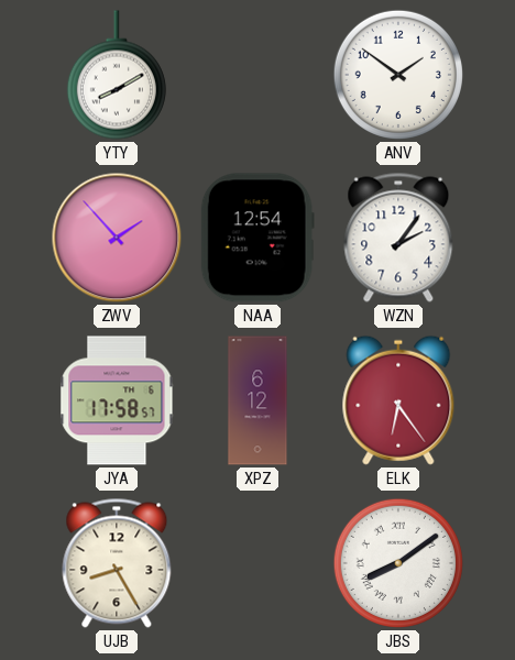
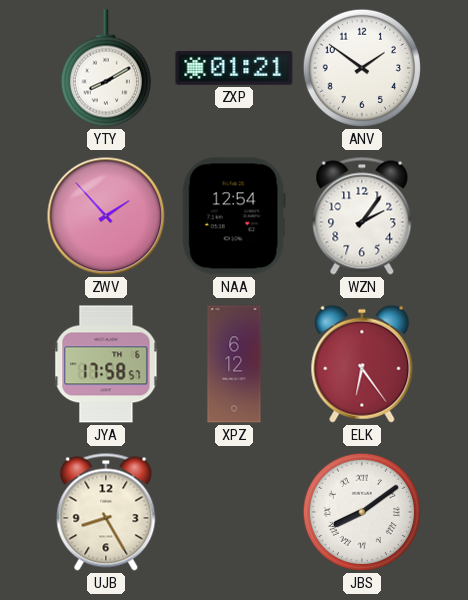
ZXP: none -> 01:21 (234, 68)
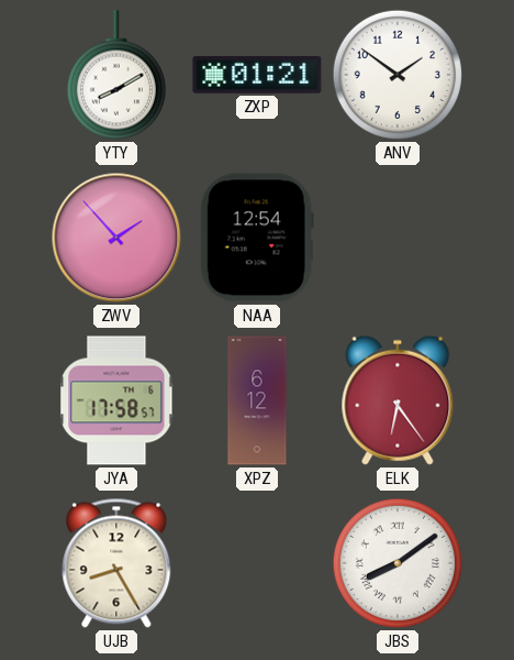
WZN: 2:06 -> none (362, 216)
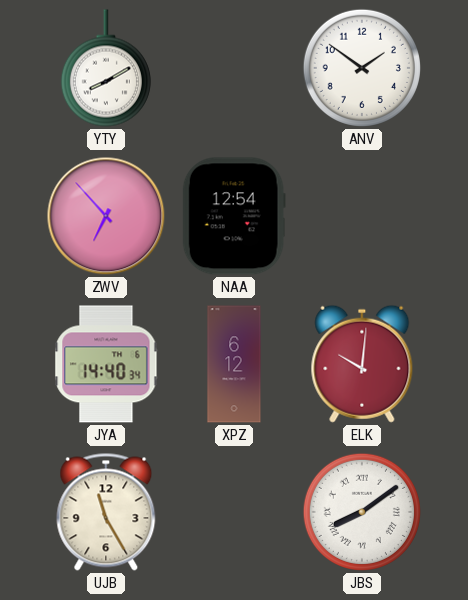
ZXP: 01:21 -> none (257, 75)
ZWV: 1:53 -> 6:53 (106, 216)
JYA: 17:58 -> 14:40 (106, 364)
ELK: 6:24 -> 10:01 (362, 364)
UJB: 8:25 -> 11:25 (106, 512)
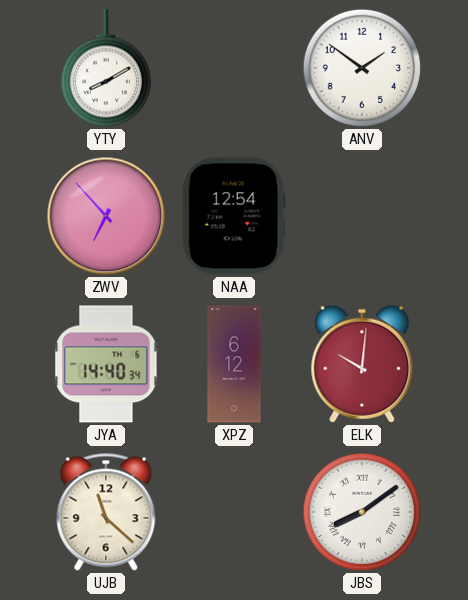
UJB: 11:25 -> 11:22 (106, 512)
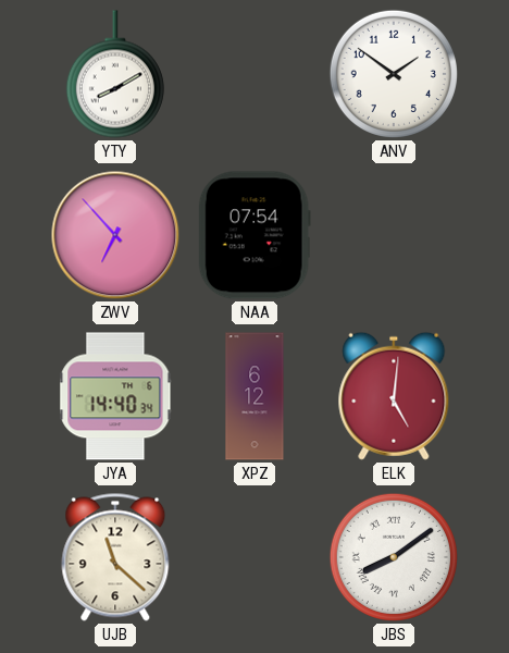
NAA: 12:54 -> 07:54 (254, 235)
ELK: 10:01 -> 5:01 (394, 396)
